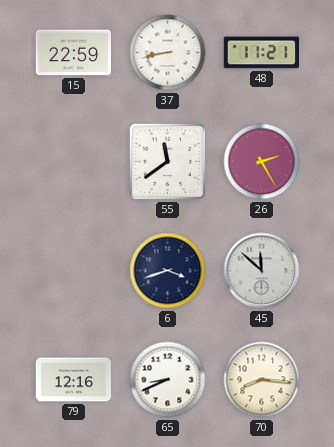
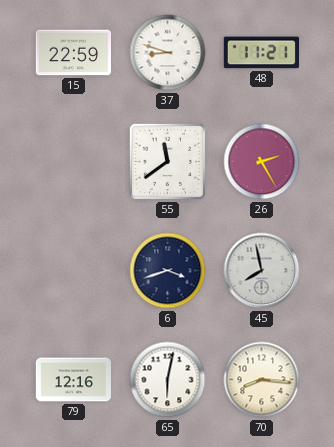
37: 8:43 -> 8:48 (168, 53)
45: 11:52 -> 7:58 (262, 271)
65: 8:41 -> 6:02 (168, 380)
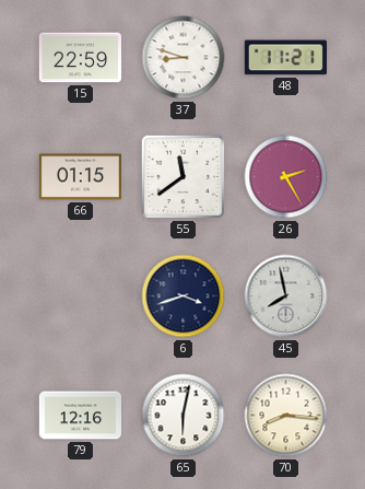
66: none -> 01:15 (80, 177)
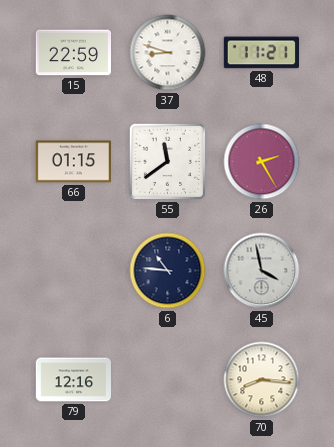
6: 3:42 -> 10:46 (168, 271)
45: 7:58 -> 3:58 (262, 271)
65: 6:02 -> none (184, 416)
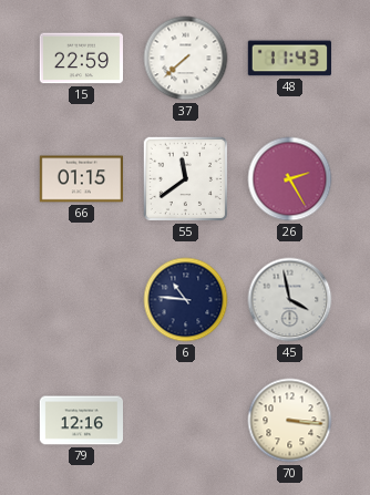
37: 8:48 -> 7:38 (186, 59)
48: 11:21 -> 11:43 (289, 59)
70: 8:16 -> 3:16 (290, 421)
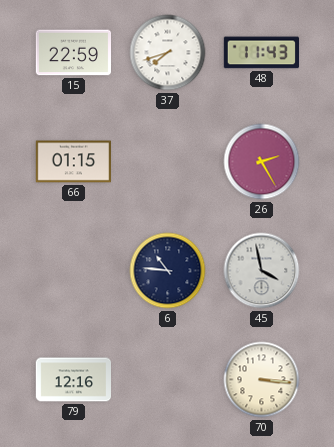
37: 7:38 -> 7:42 (168, 53)
55: 11:39 -> none (186, 179)
